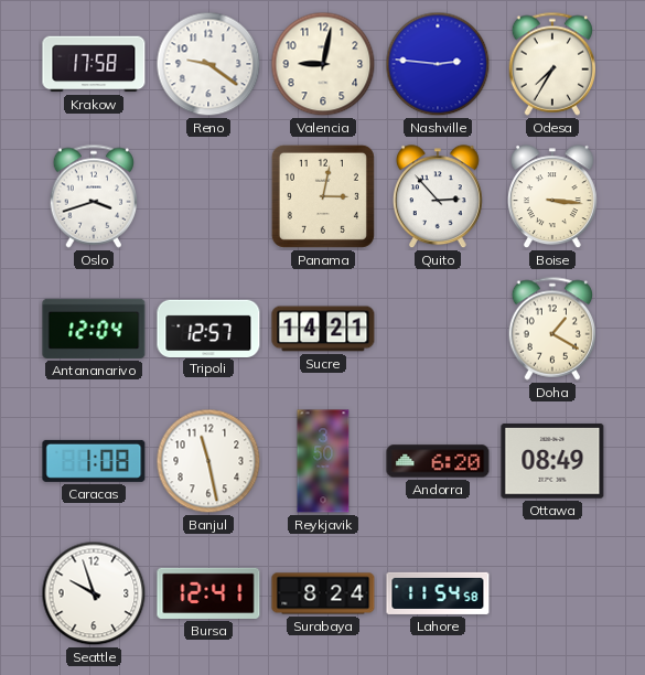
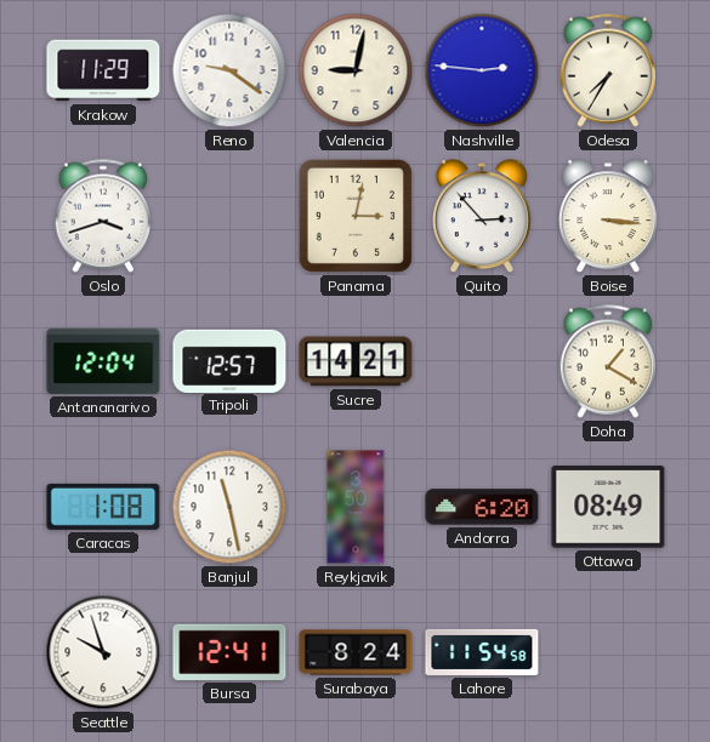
Krakow: 17:58 -> 11:29 (103, 70)
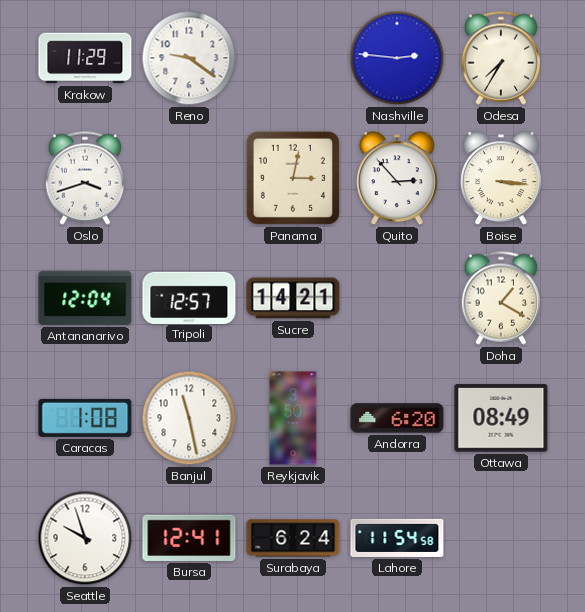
Valencia: 9:02 -> none (356, 70)
Surabaya: 8:24 -> 6:24 (293, 538)
